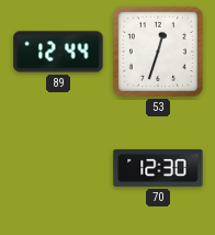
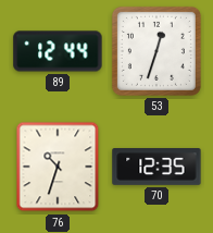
76: none -> 10:33 (58, 167)
70: 12:30 -> 12:35 (156, 168)
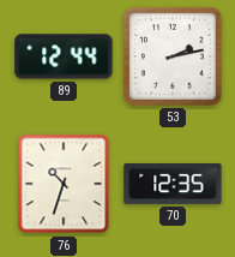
53: 12:33 -> 2:13 (173, 56)
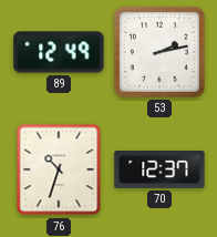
89: 12:44 -> 12:49 (59, 52)
70: 12:35 -> 12:37 (159, 171)
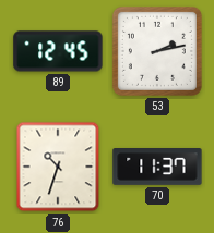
89: 12:49 -> 12:45 (58, 51)
70: 12:37 -> 11:37 (157, 168)
